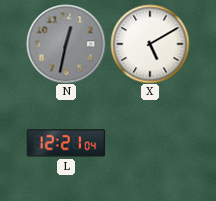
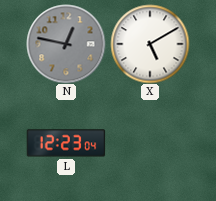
N: 12:32 -> 12:47 (66, 44)
L: 12:21 -> 12:23 (66, 143)
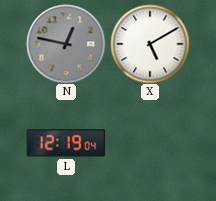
L: 12:23 -> 12:19 (66, 143)
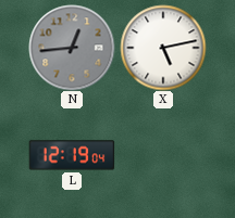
N: 12:47 -> 12:44 (72, 48)
X: 5:10 -> 5:13 (163, 48)
